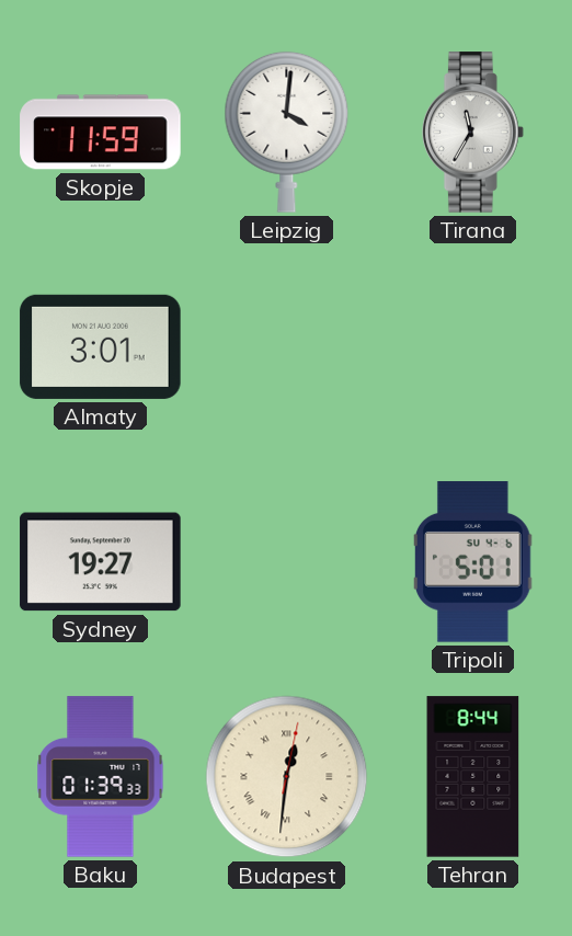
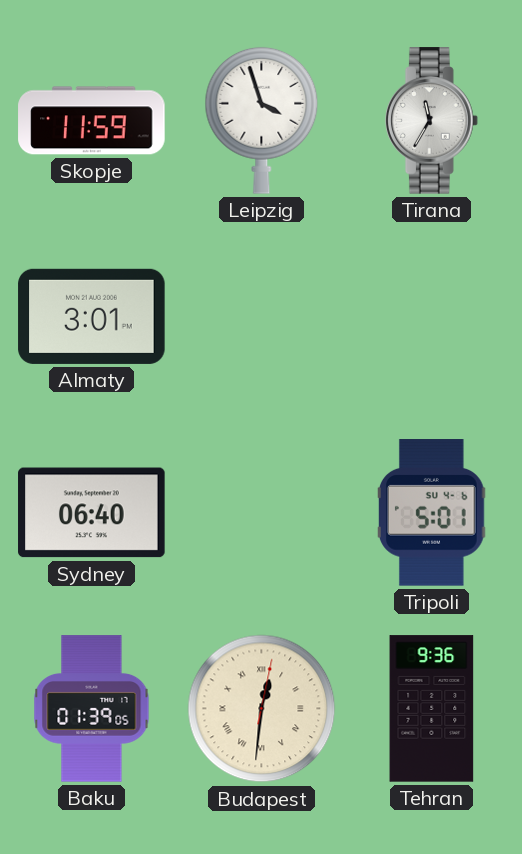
Leipzig: 4:01 -> 3:57 (262, 120)
Sydney: 19:27 -> 06:40 (92, 513)
Baku: 01:39:33 -> 01:39:05 (92, 709)
Tehran: 8:44 -> 9:36 (432, 709)
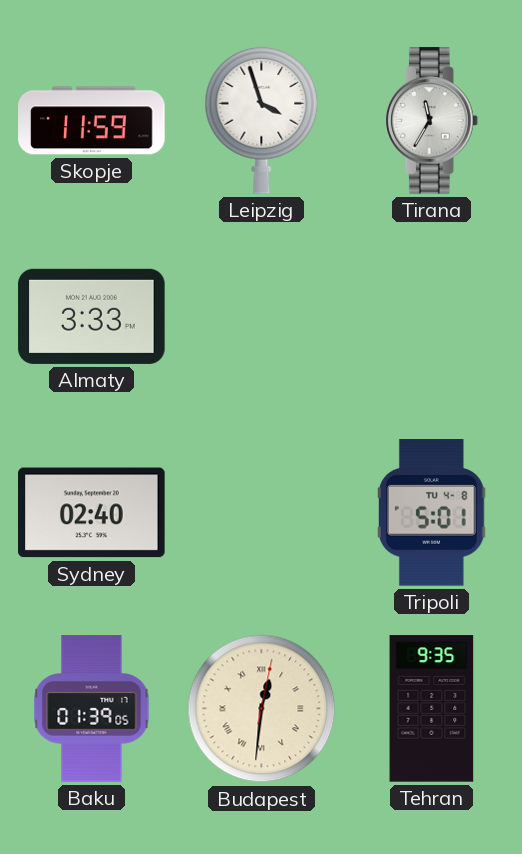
Almaty: 3:01 -> 3:33 (92, 316)
Sydney: 06:40 -> 02:40 (92, 513)
Tripoli date: SU 4-6 -> TU 4-8 (432, 513)
Tehran: 9:36 -> 9:35 (432, 709)
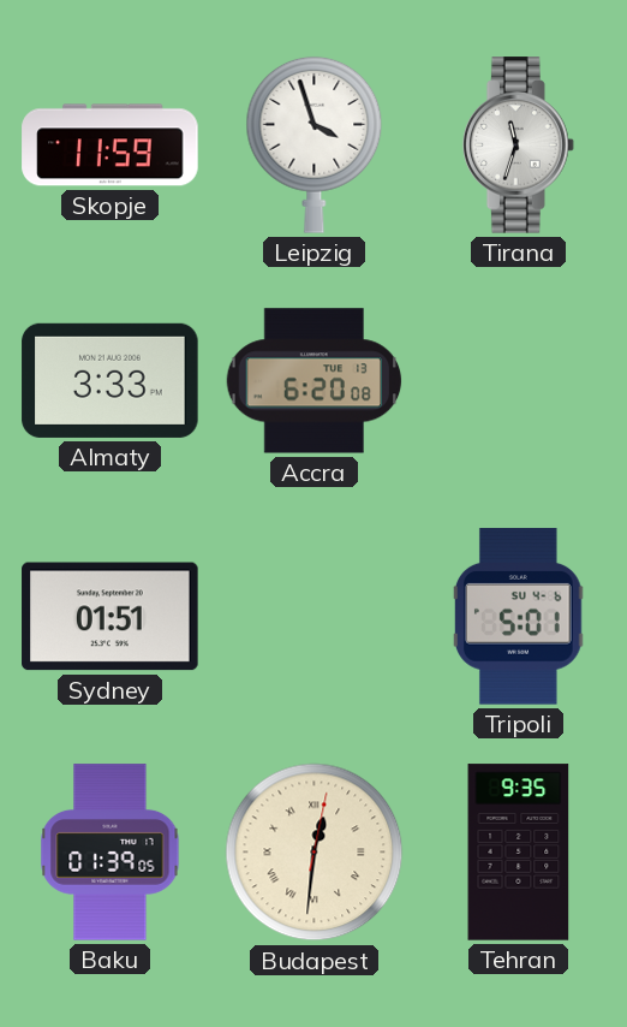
Tirana: 11:35 -> 11:33 (519, 146)
Accra: none -> 6:20 (315, 381)
Sydney: 02:40 -> 01:51 (111, 617)
Tripoli date: TU 4-8 -> SU 4-6 (519, 617)
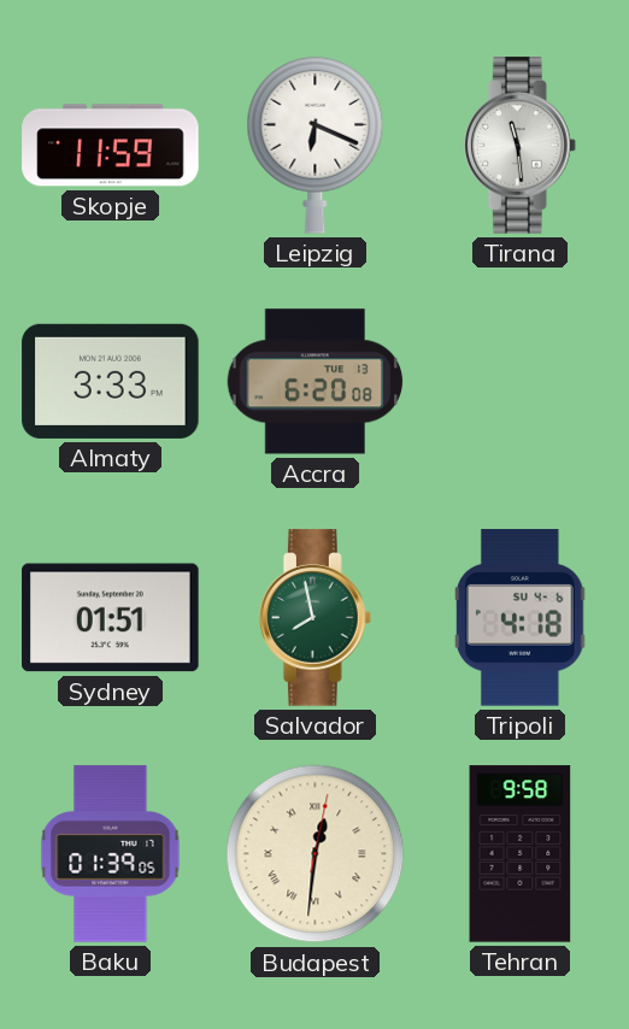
Leipzig: 3:57 -> 6:19 (316, 145)
Tirana: 11:33 -> 11:29 (521, 146)
Salvador: none -> 7:58 (316, 618)
Tripoli: 5:01 -> 4:18 (521, 618)
Tehran: 9:35 -> 9:58 (521, 854)
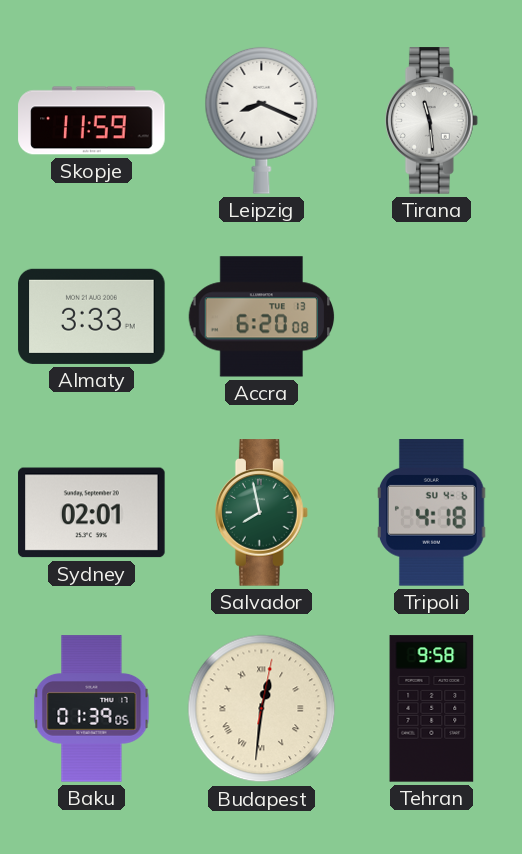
Leipzig: 6:19 -> 8:19 (262, 120)
Sydney: 01:51 -> 02:01 (92, 513)
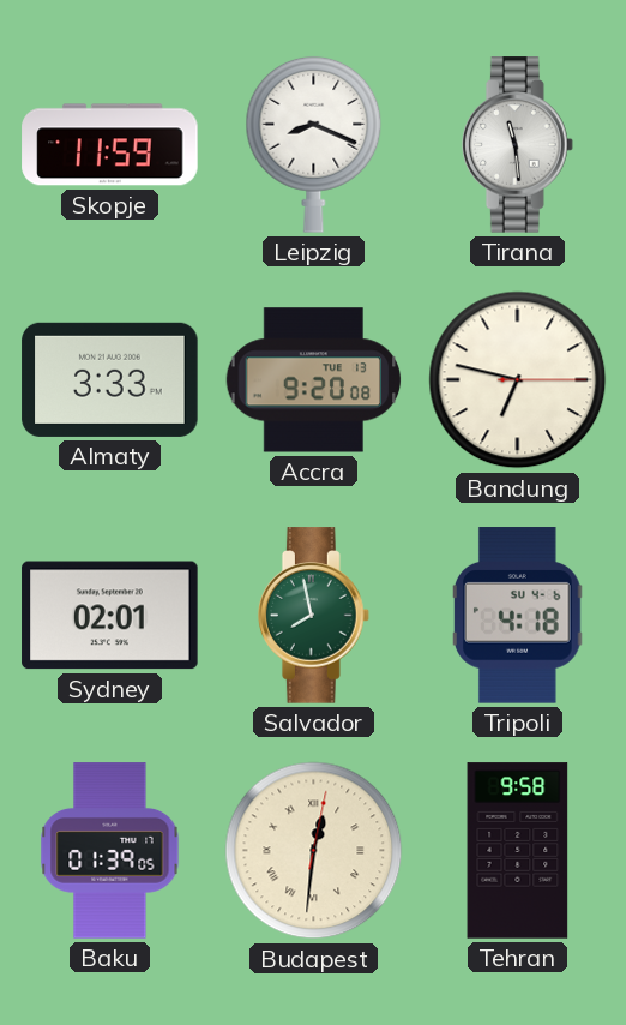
Accra: 6:20 -> 9:20 (314, 380)
Bandung: none -> 6:47 (518, 380)
